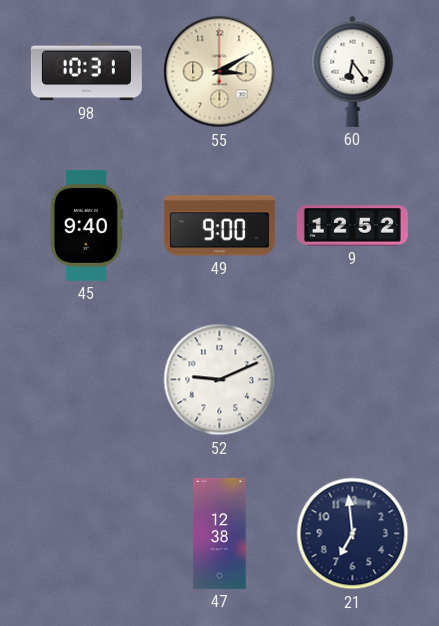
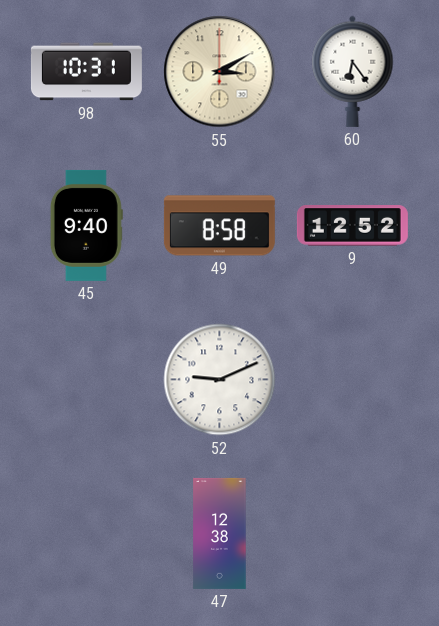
49: 9:00 -> 8:58 (219, 226)
21: 6:59 -> none (353, 534)
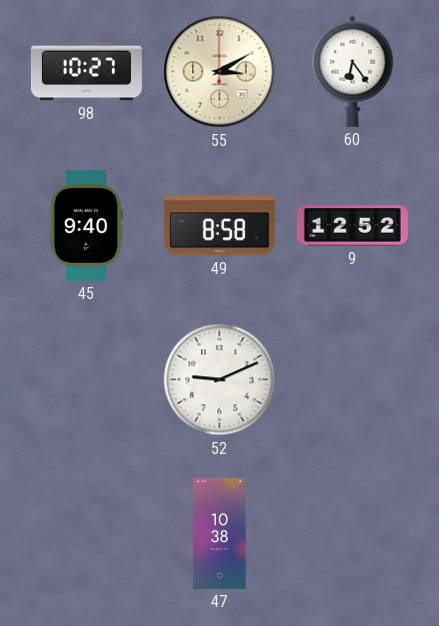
98: 10:31 -> 10:27 (86, 72)
47: 12:38 -> 10:38 (220, 533)
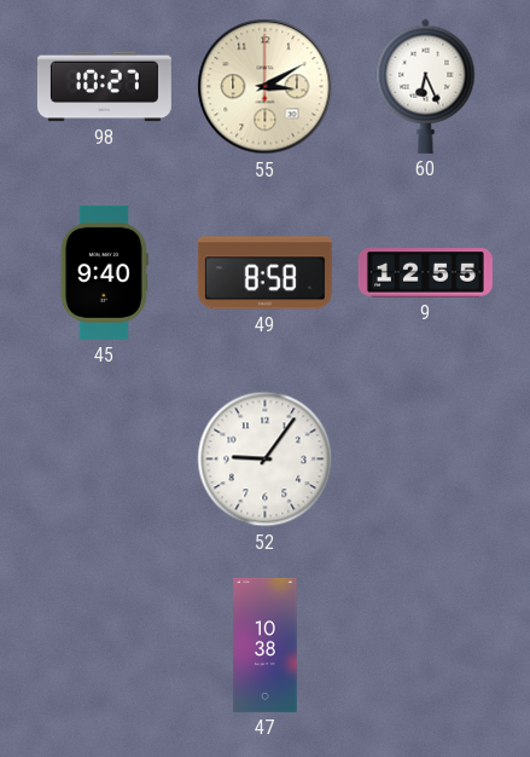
60: 6:24 -> 6:26 (426, 86)
9: 12:52 -> 12:55 (425, 273)
52: 9:11 -> 9:06 (266, 460)
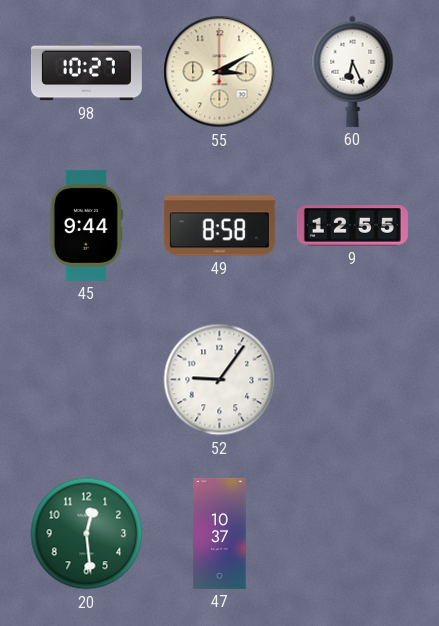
45: 9:40 -> 9:44 (86, 225)
20: none -> 12:29 (87, 534)
47: 10:38 -> 10:37 (220, 533)
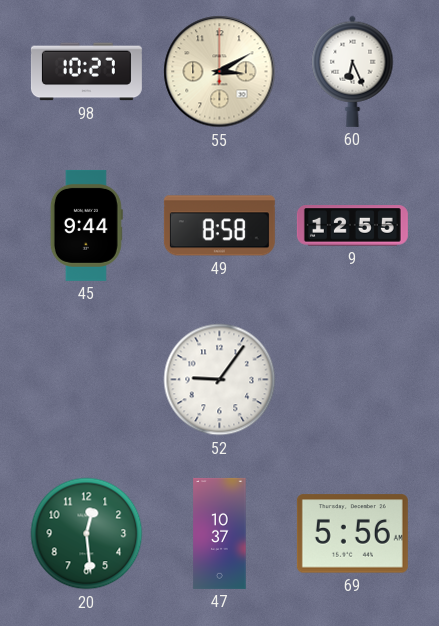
69: none -> 5:56 (352, 534)
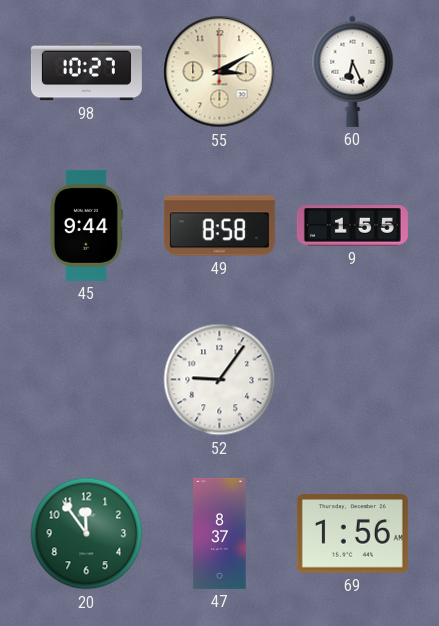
9: 12:55 -> 1:55 (352, 226)
20: 12:29 -> 11:54 (87, 534)
47: 10:37 -> 8:37 (220, 533)
69: 5:56 -> 1:56 (352, 534)
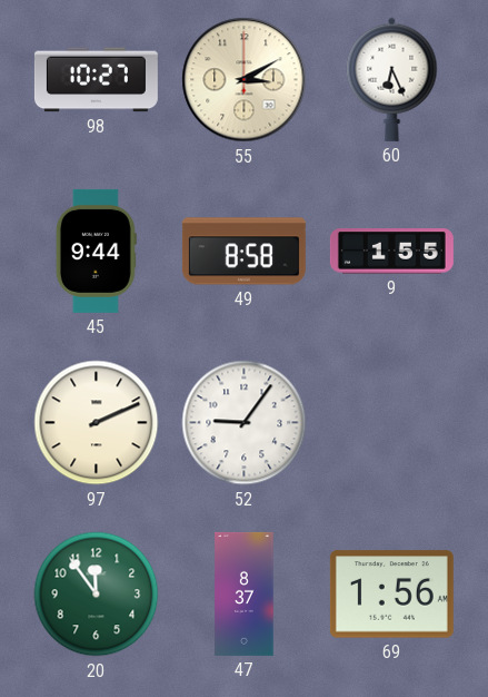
97: none -> 2:11 (97, 423)
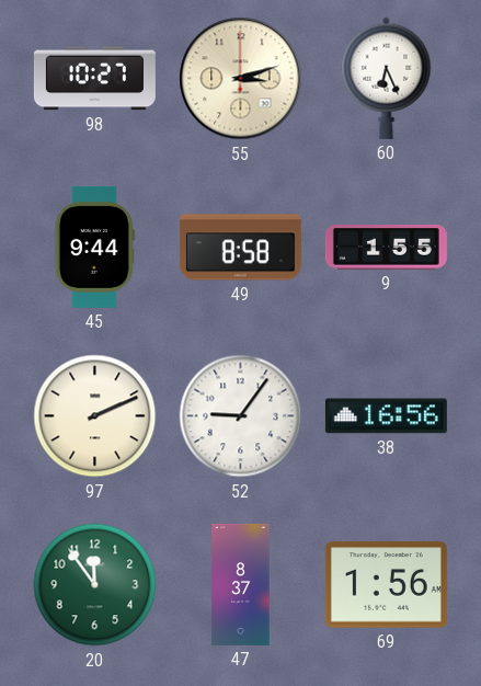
55: 3:10 -> 3:12 (241, 79)
38: none -> 16:56 (386, 416)
